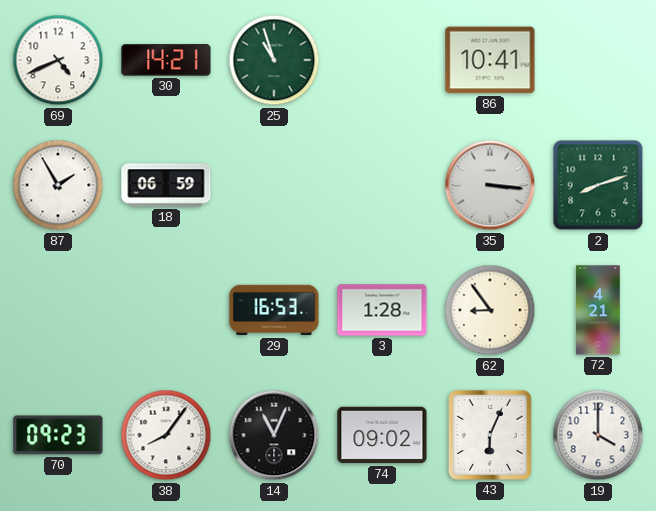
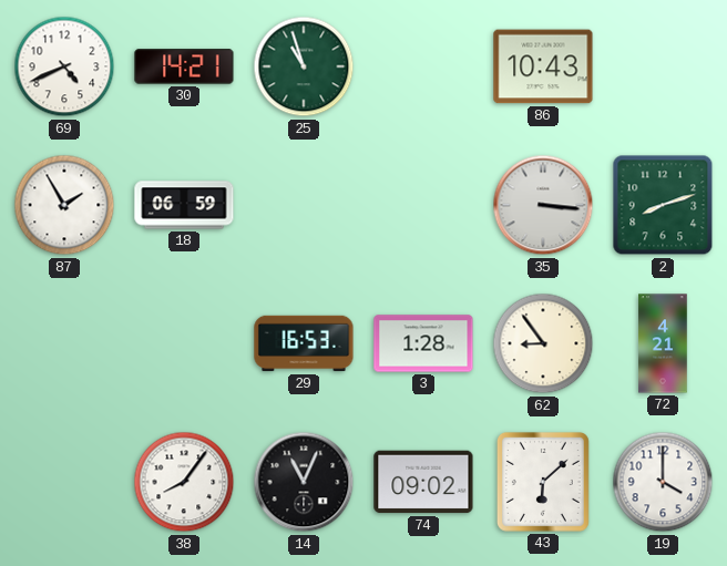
86: 10:41 -> 10:43 (543, 66)
70: 09:23 -> none (58, 435)
43: 6:04 -> 6:08 (543, 482)
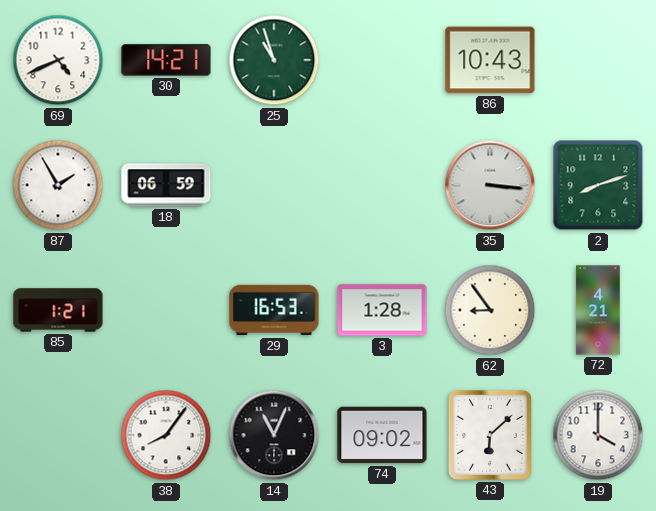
85: none -> 1:21 (58, 310)
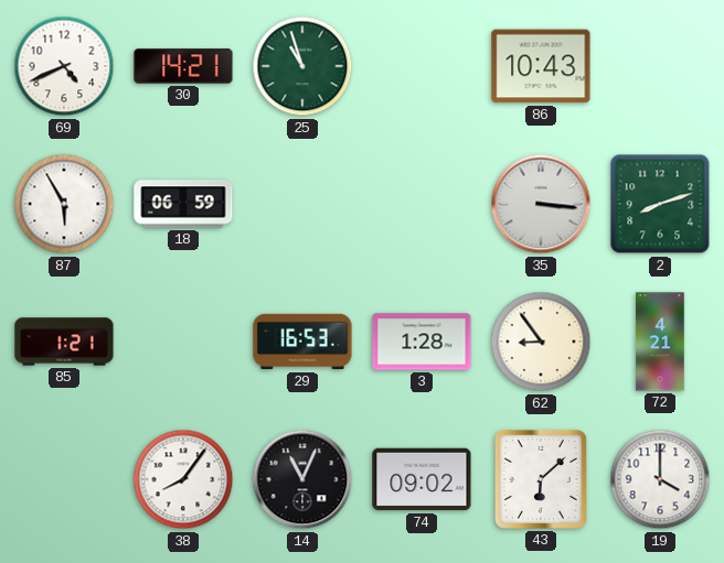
87: 1:55 -> 5:55 (64, 204)
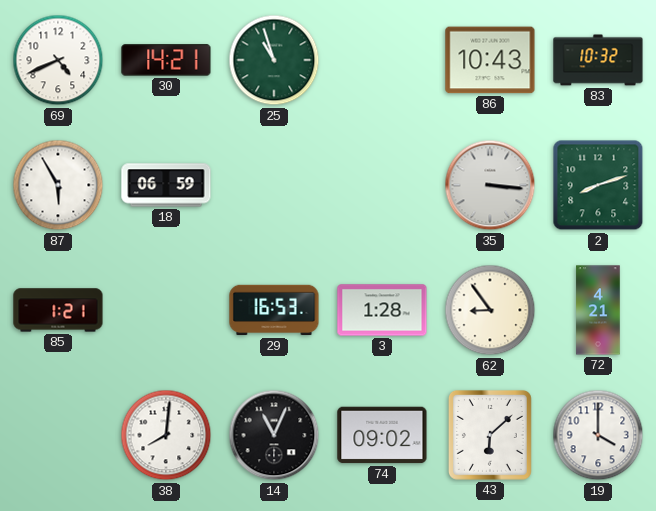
83: none -> 10:32 (598, 60)
38: 8:06 -> 8:01 (166, 435)
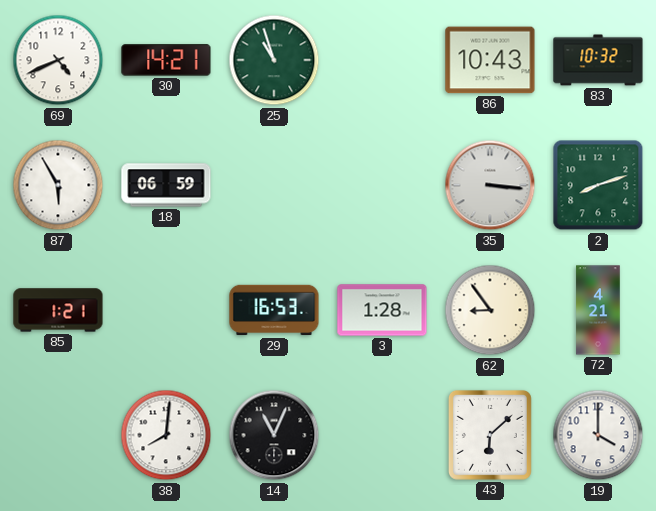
74: 09:02 -> none (382, 435)
